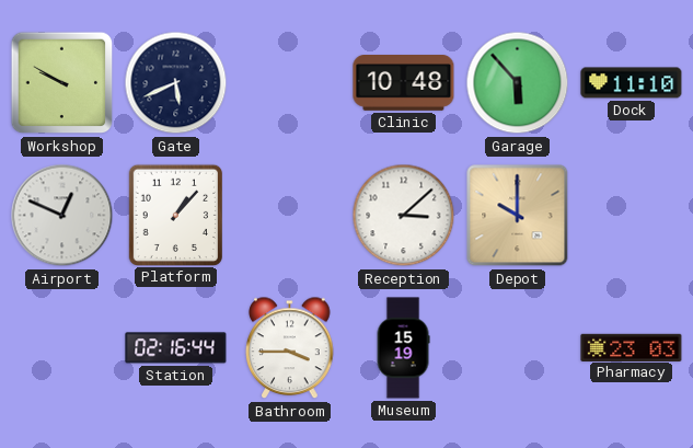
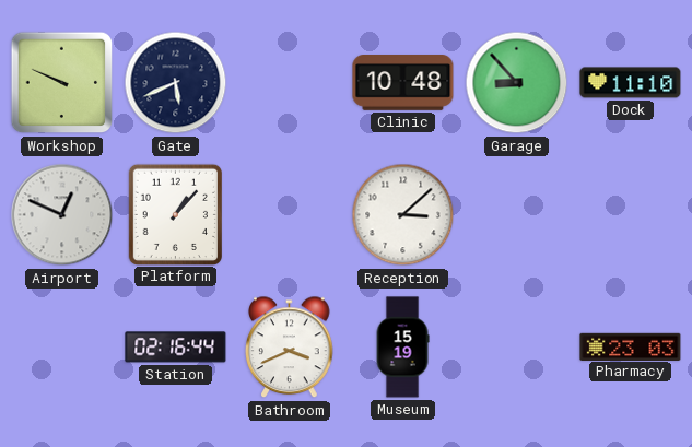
Workshop: 9:50 -> 9:49 (62, 83)
Garage: 5:53 -> 8:53 (517, 83)
Depot: 10:00 -> none (518, 216)
Bathroom: 3:45 -> 3:41 (290, 348)
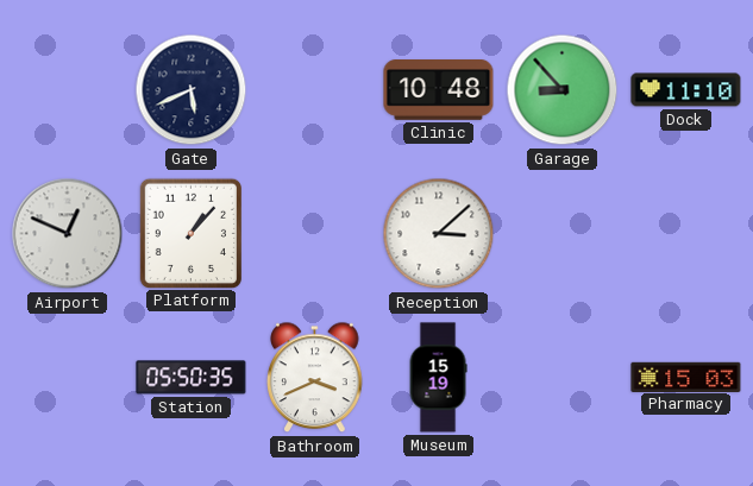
Workshop: 9:49 -> none (62, 83)
Station: 02:16 -> 05:50 (192, 378)
Pharmacy: 23:03 -> 15:03 (686, 377)
